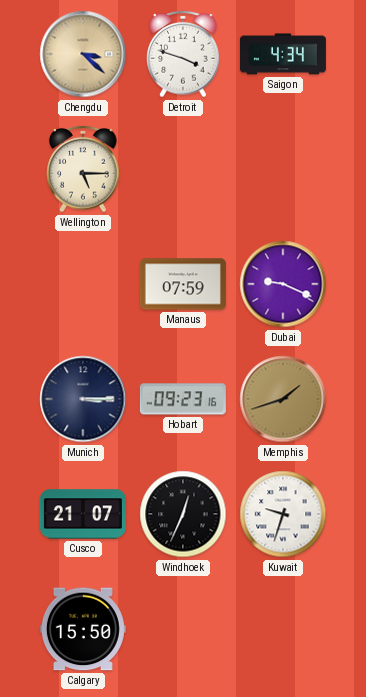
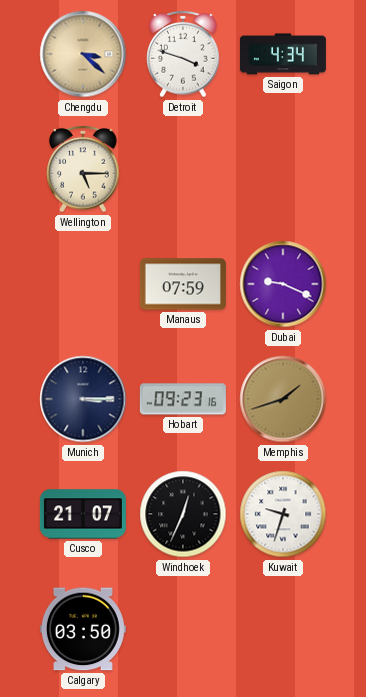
Calgary: 15:50 -> 03:50 (83, 629)
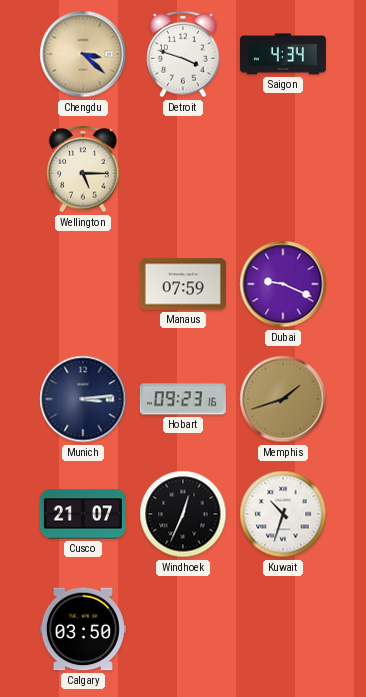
Munich: 3:15 -> 3:14 (83, 399)
Kuwait: 9:33 -> 10:33 (283, 514)
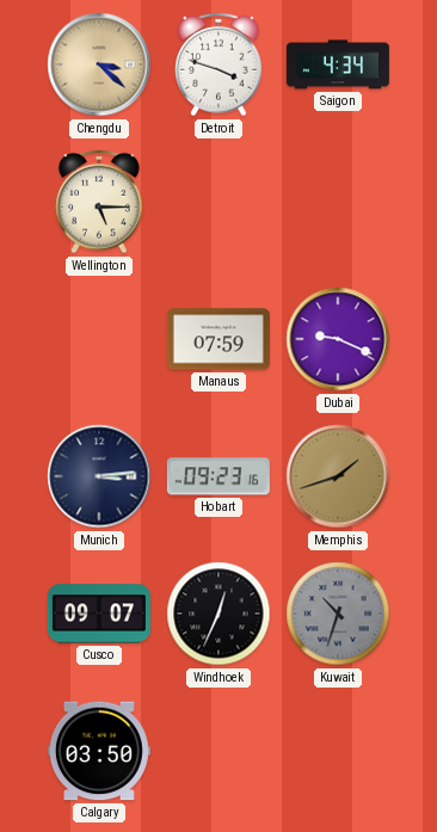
Cusco: 21:07 -> 09:07 (99, 614)
Kuwait dial: white -> grey (338, 614)
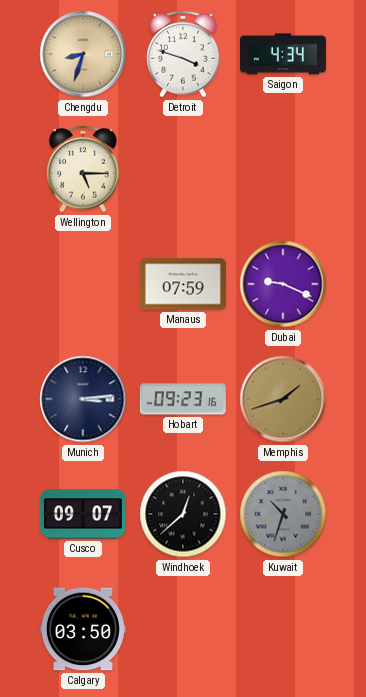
Chengdu: 3:22 -> 8:33 (83, 54)
Windhoek: 12:34 -> 12:38 (183, 514)
